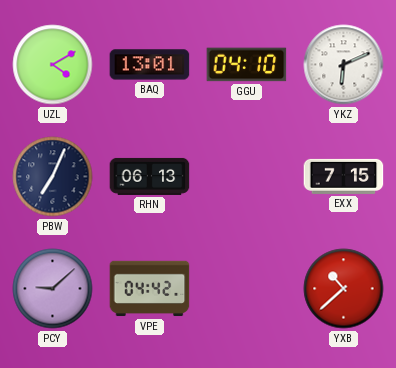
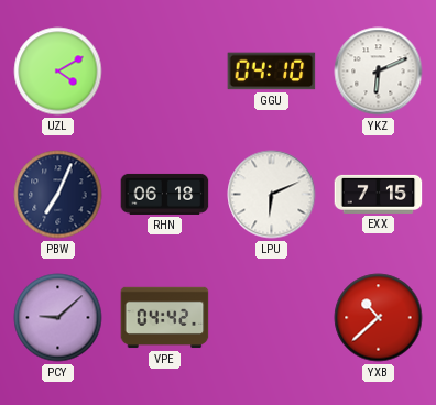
BAQ: 13:01 -> none (150, 65)
RHN: 06:13 -> 06:18 (165, 194)
LPU: none -> 6:11 (272, 195)
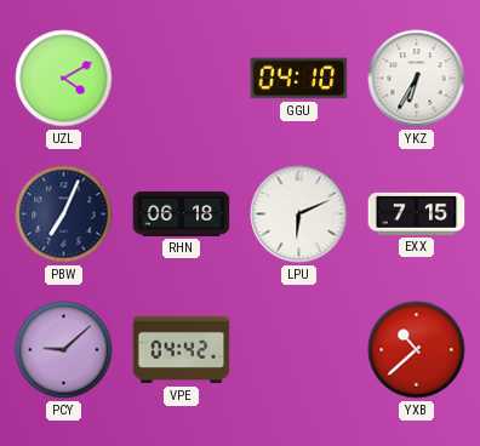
YKZ: 6:11 -> 6:35 (417, 79)
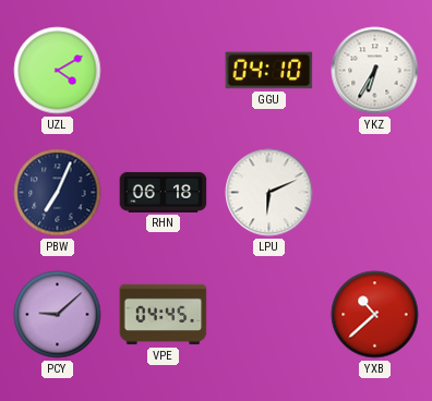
EXX: 7:15 -> none (417, 213)
VPE: 04:42 -> 04:45 (164, 315)
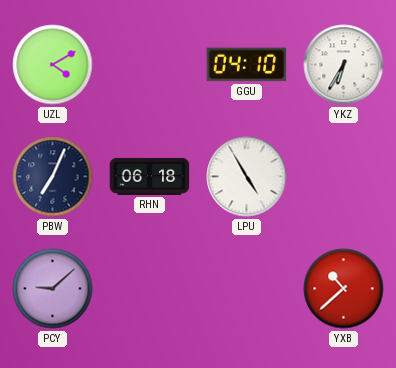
LPU: 6:11 -> 4:55 (247, 177)
VPE: 04:45 -> none (164, 315)
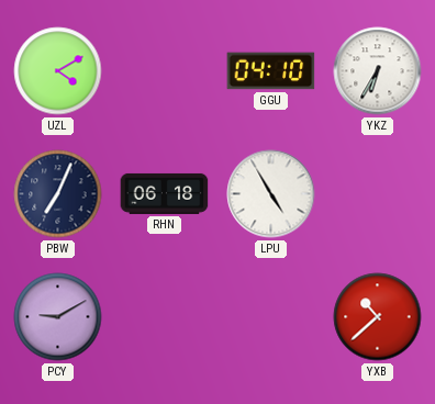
PCY: 9:08 -> 9:10 (58, 317)
